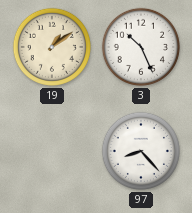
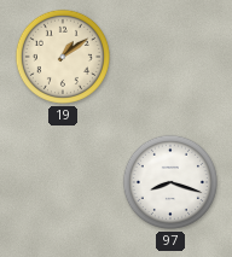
3: 10:26 -> none (141, 47)
97: 8:23 -> 8:18 (170, 182)
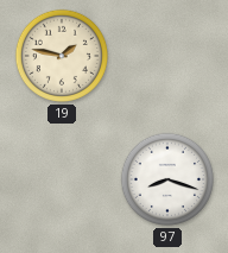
19: 1:09 -> 1:47 (62, 56)
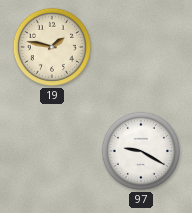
97: 8:18 -> 9:20 (141, 151)
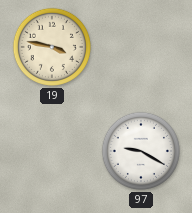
19: 1:47 -> 3:47 (52, 47)
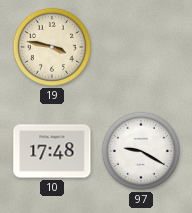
10: none -> 17:48 (52, 151)
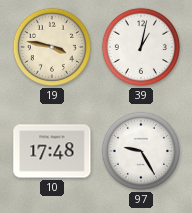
39: none -> 1:02 (141, 47)
97: 9:20 -> 9:25 (141, 151)
